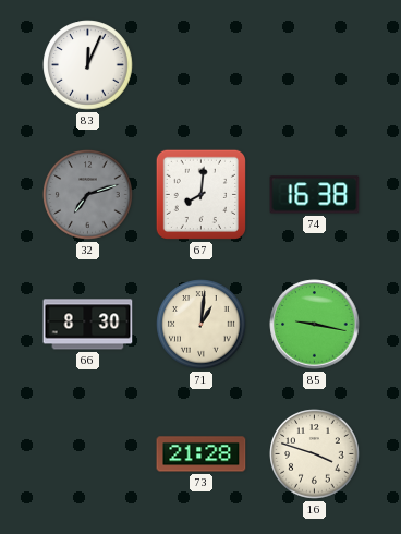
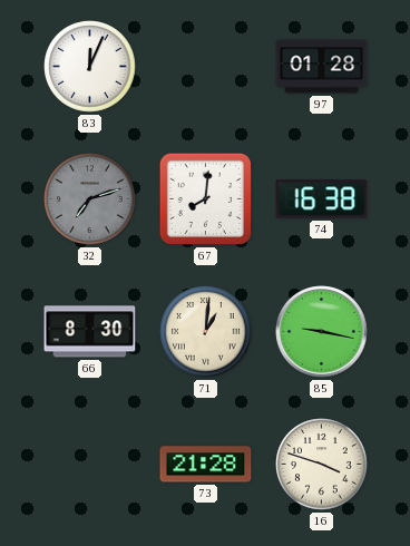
97: none -> 01:28 (322, 67)
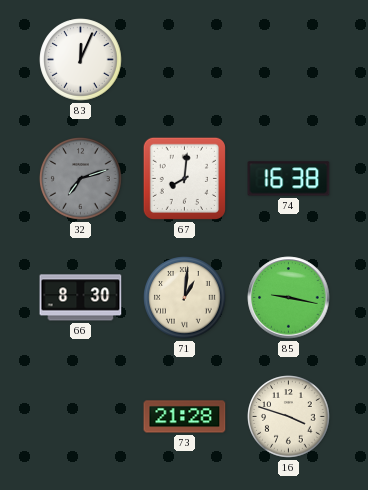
97: 01:28 -> none (322, 67)
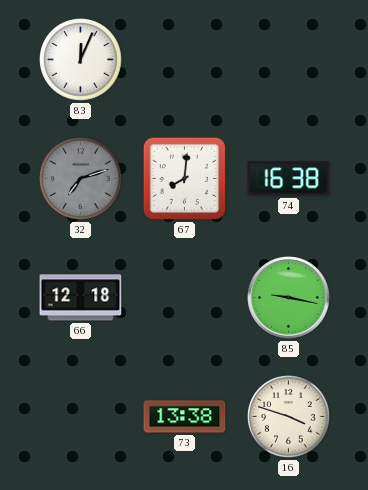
66: 8:30 -> 12:18 (81, 298)
71: 1:01 -> none (185, 298)
73: 21:28 -> 13:38 (185, 417)
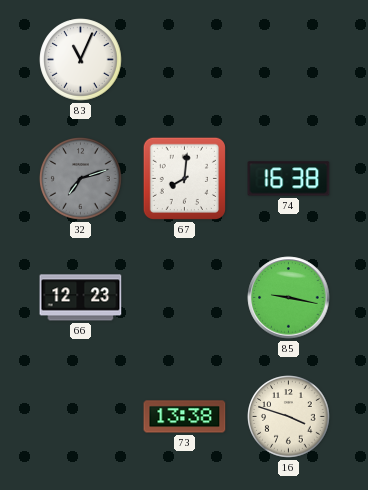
83: 12:04 -> 11:04 (81, 60)
66: 12:18 -> 12:23 (81, 298)
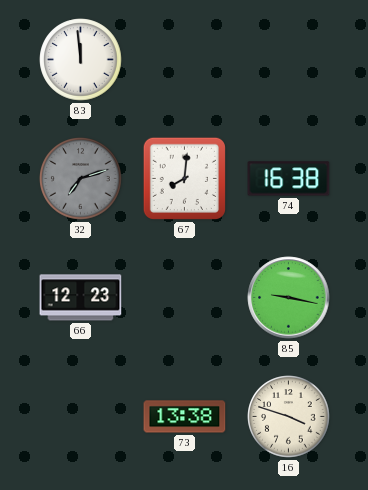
83: 11:04 -> 11:59 (81, 60)
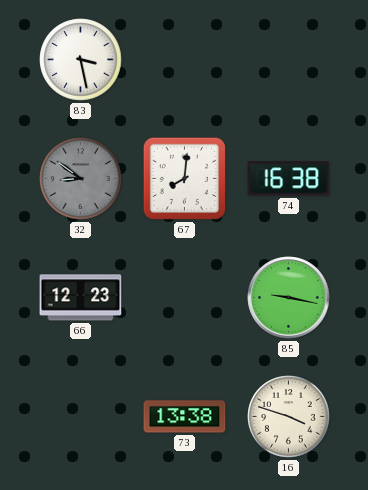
83: 11:59 -> 3:28 (81, 60)
32: 7:12 -> 8:51 (81, 179)
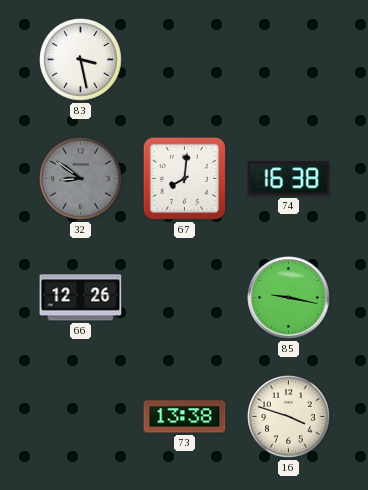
66: 12:23 -> 12:26 (81, 298)
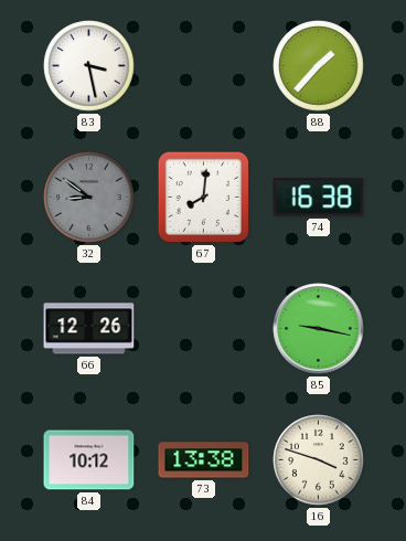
88: none -> 1:37 (319, 66)
84: none -> 10:12 (89, 460)
